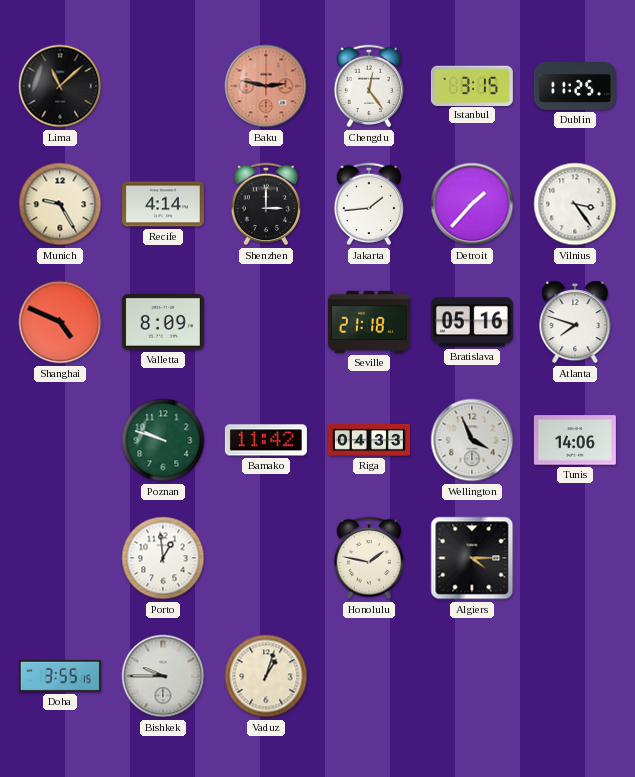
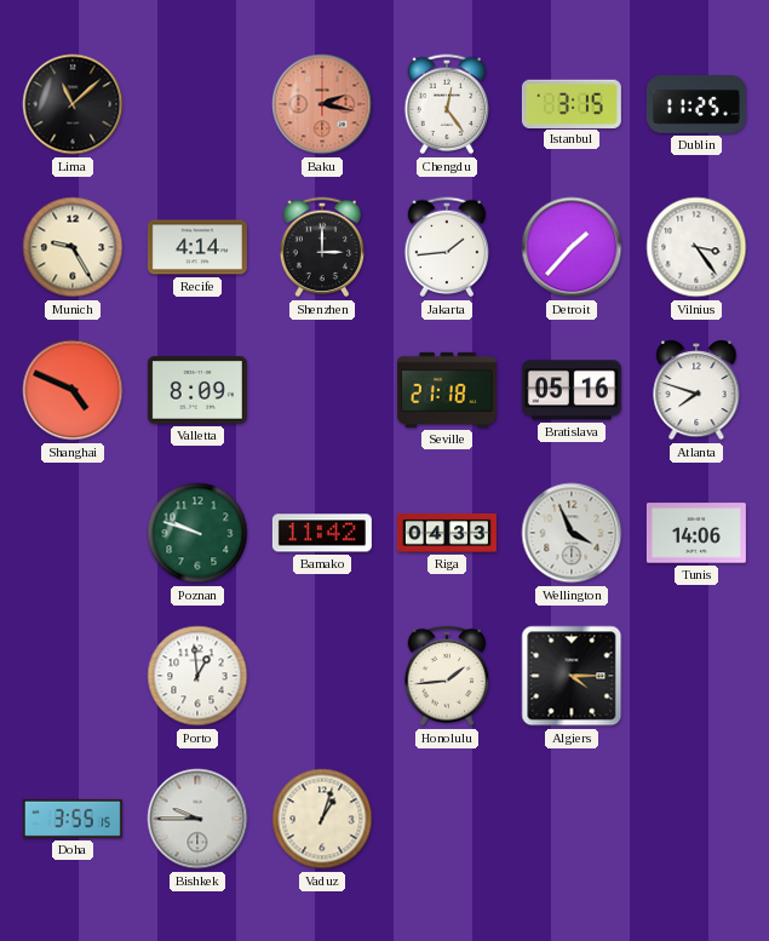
Baku: 2:47 -> 2:17 (322, 104)
Honolulu: 1:47 -> 1:44 (447, 676)
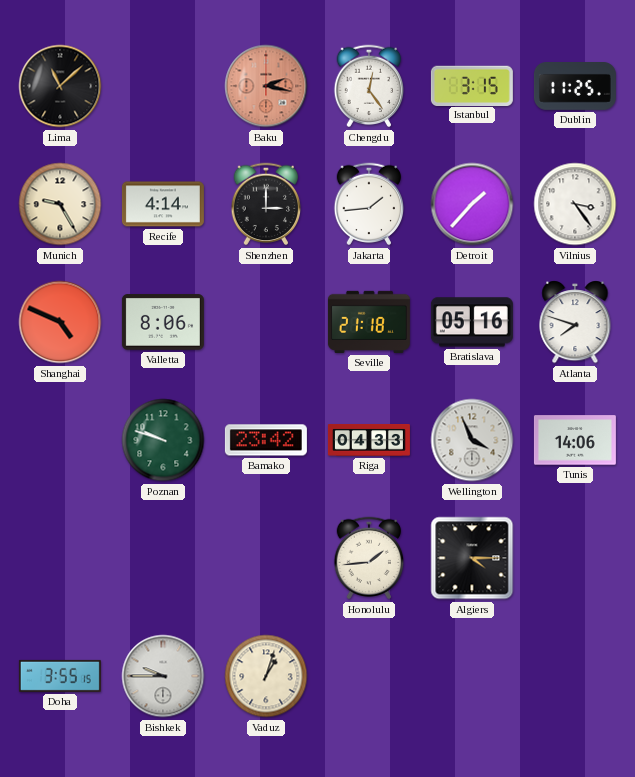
Valletta: 8:09 -> 8:06 (163, 322)
Bamako: 11:42 -> 23:42 (266, 440)
Porto: 12:59 -> none (197, 676)
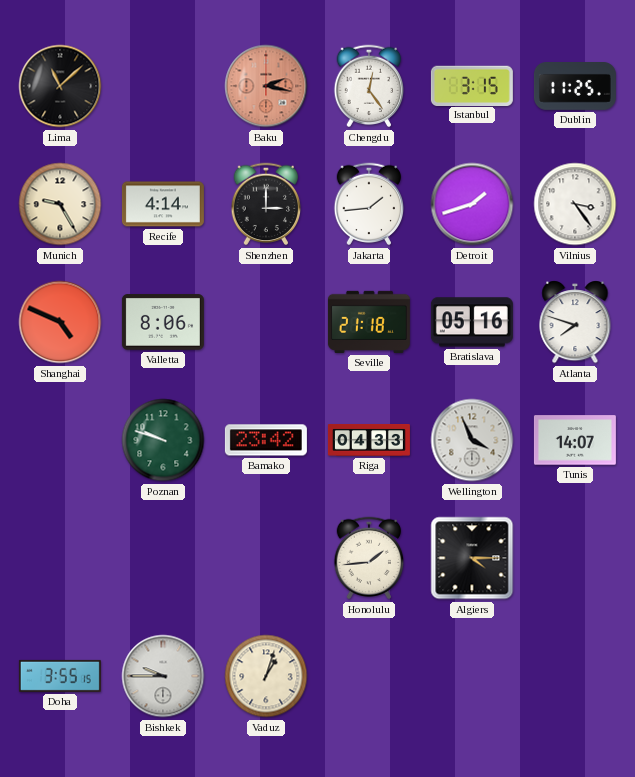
Detroit: 1:37 -> 1:42 (472, 204)
Tunis: 14:06 -> 14:07 (575, 440)
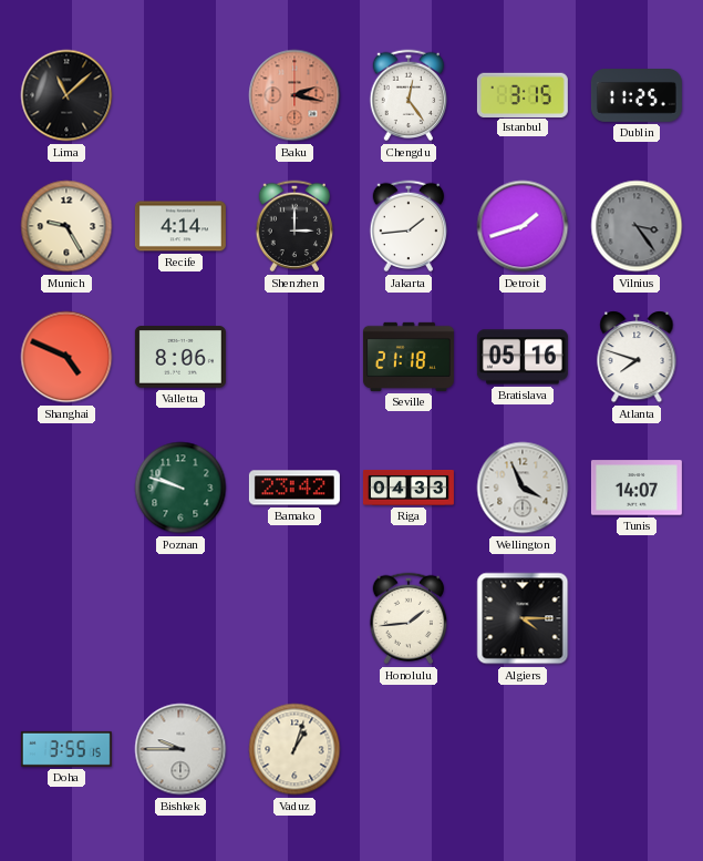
Vilnius dial: white -> grey (637, 226)
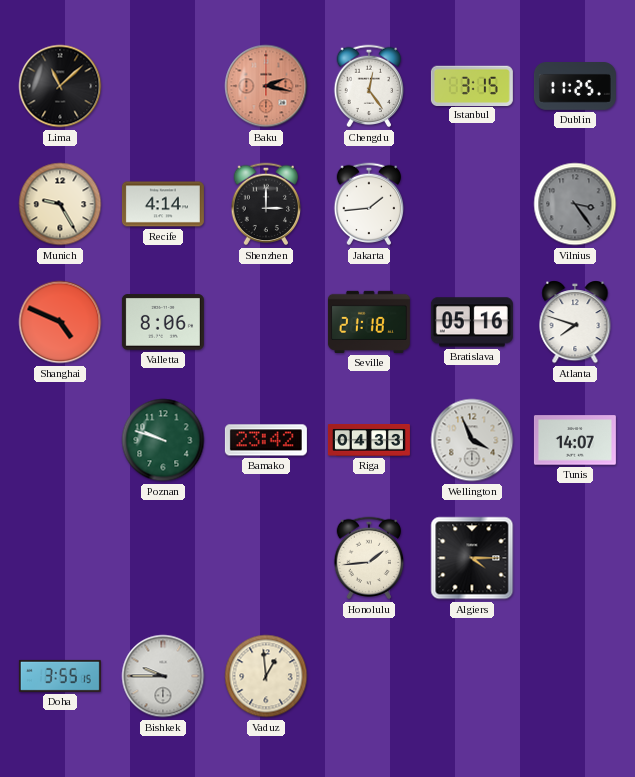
Detroit: 1:42 -> none (523, 226)
Vaduz: 1:03 -> 12:59 (266, 676)
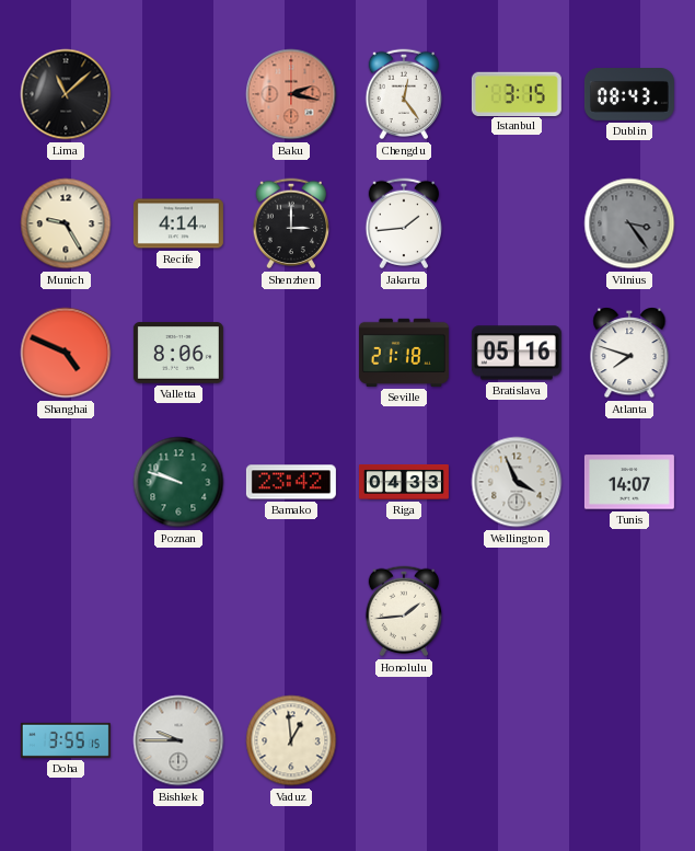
Dublin: 11:25 -> 08:43 (629, 95)
Algiers: 4:15 -> none (472, 558)
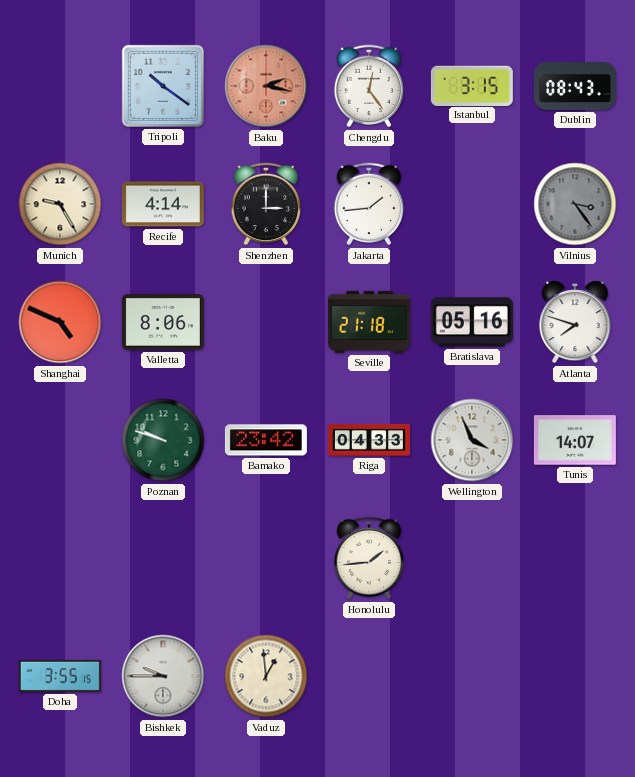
Lima: 11:08 -> none (66, 94)
Tripoli: none -> 10:21 (163, 86)
